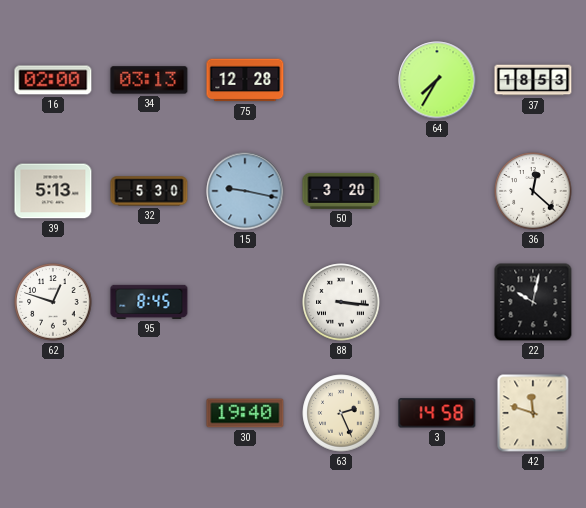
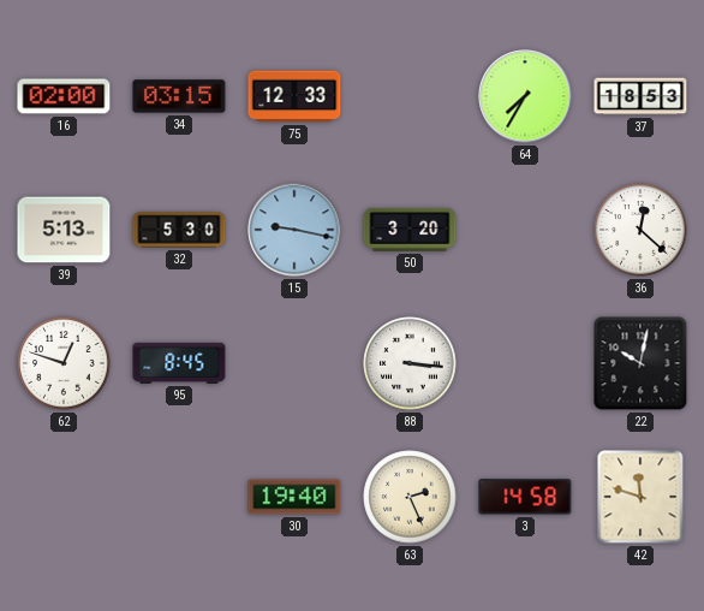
34: 03:13 -> 03:15 (179, 96)
75: 12:28 -> 12:33 (294, 96)
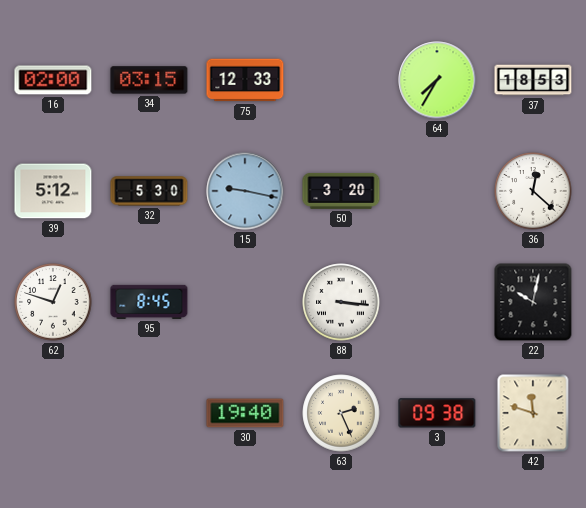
39: 5:13 -> 5:12 (53, 191)
3: 14:58 -> 09:38 (437, 413)
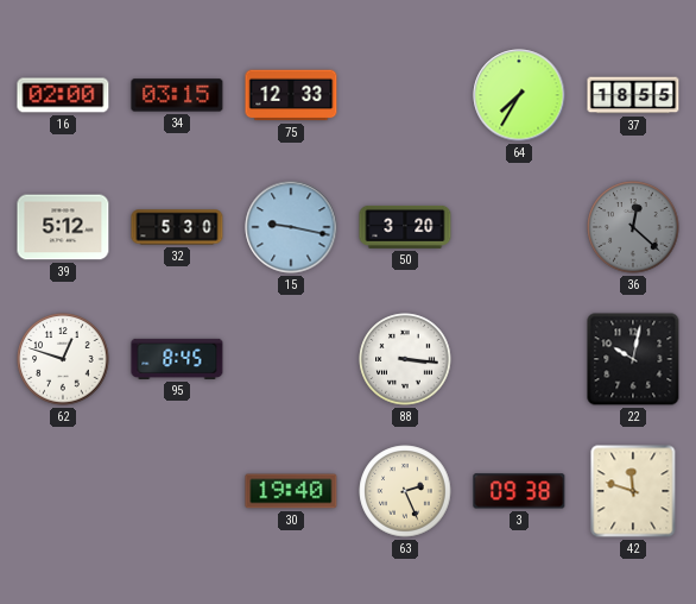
37: 18:53 -> 18:55 (633, 95)
36 dial: white -> grey (633, 227)
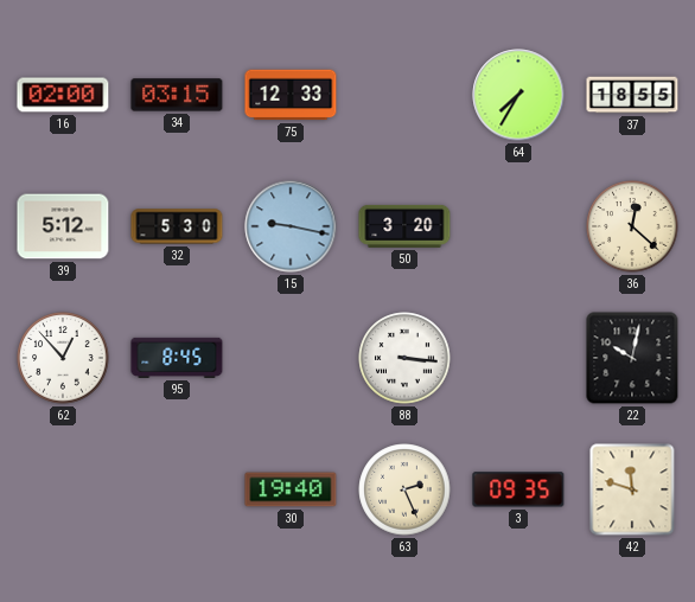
36 dial: grey -> cream (632, 226)
62: 12:48 -> 12:53 (63, 358)
3: 09:38 -> 09:35 (518, 489)
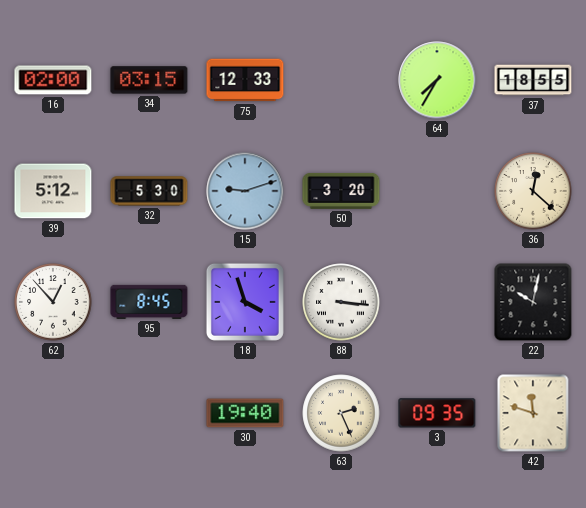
15: 9:17 -> 9:12 (245, 191)
18: none -> 3:57 (245, 302)
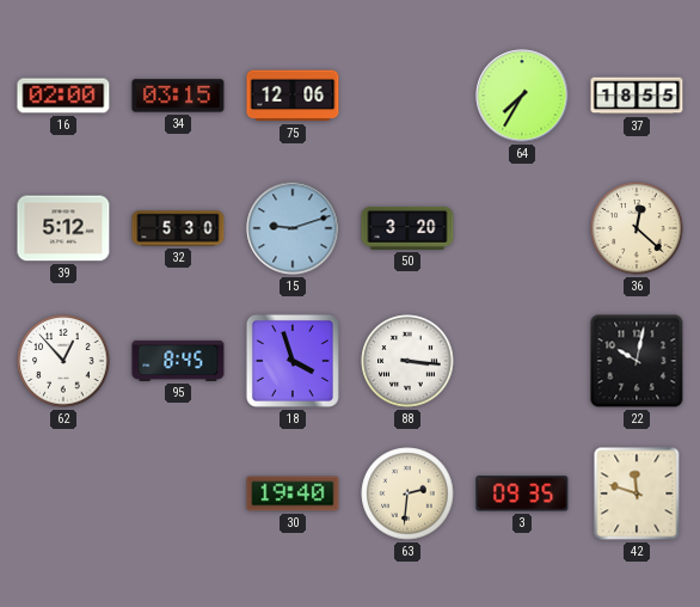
75: 12:33 -> 12:06 (293, 96)
63: 2:26 -> 2:31 (407, 493)
